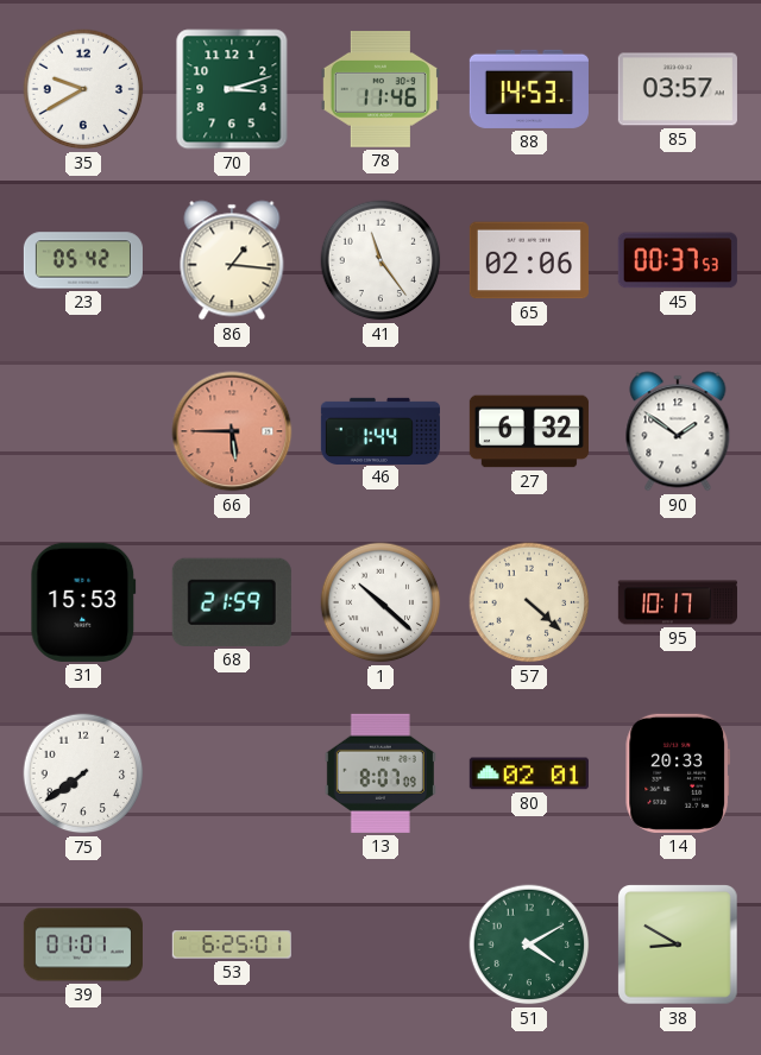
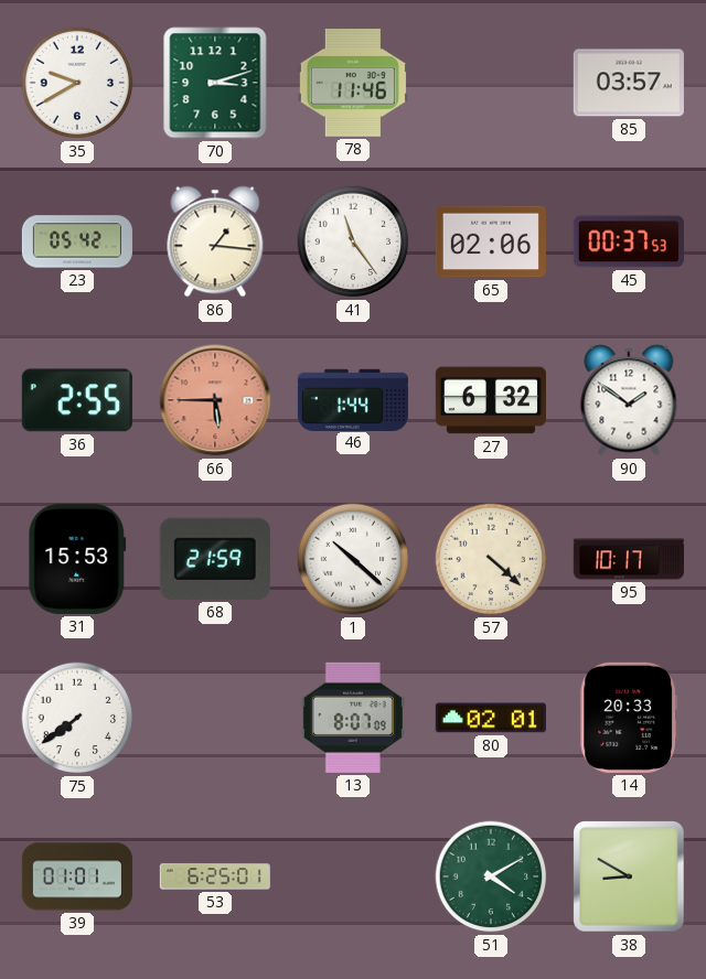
88: 14:53 -> none (529, 89)
36: none -> 2:55 (77, 400)
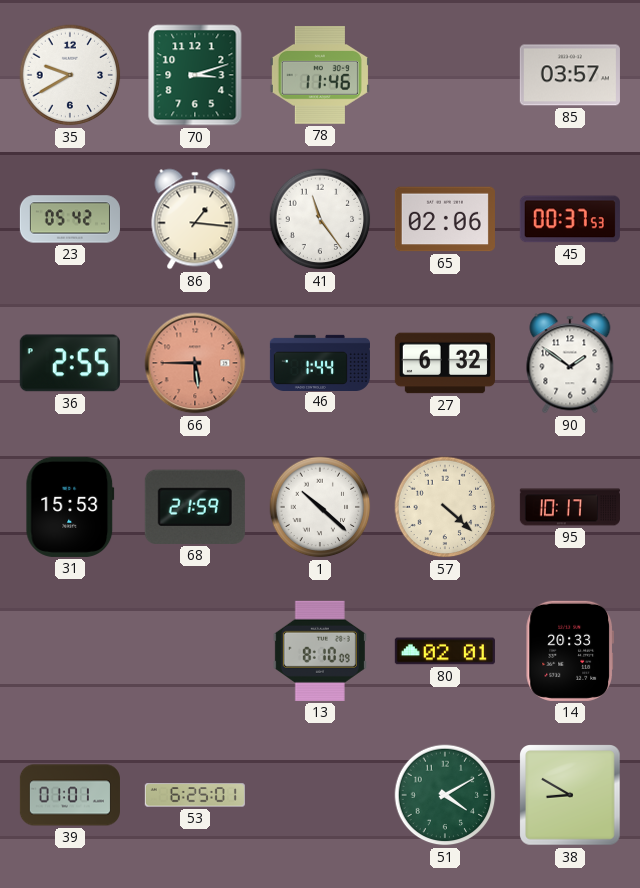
75: 7:39 -> none (77, 718)
13: 8:07 -> 8:10 (320, 651)
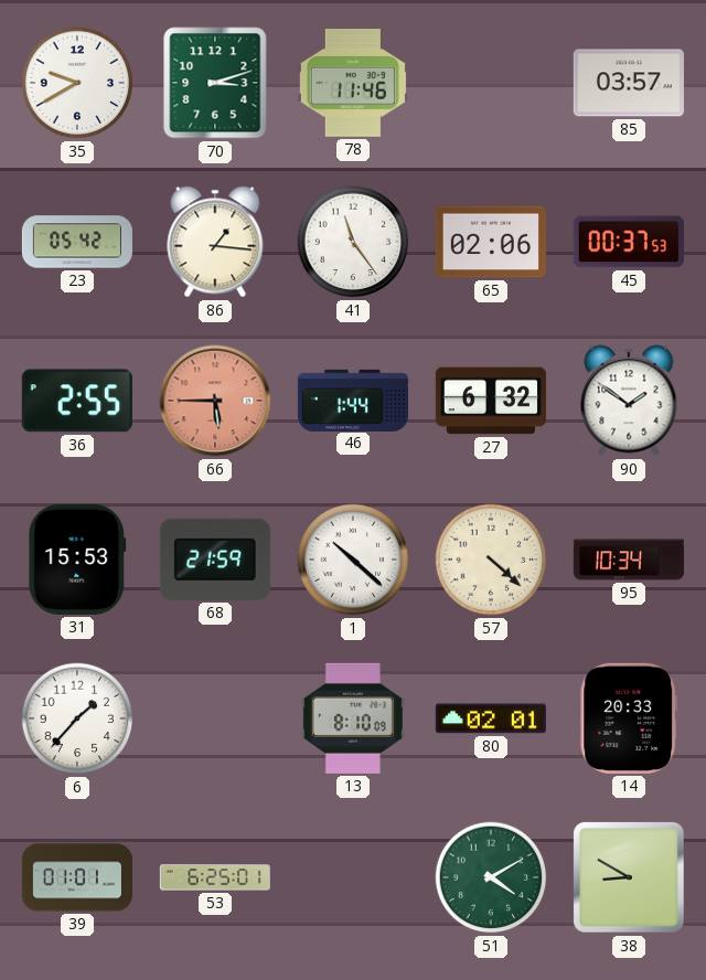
95: 10:17 -> 10:34 (629, 560)
6: none -> 1:37 (77, 718)
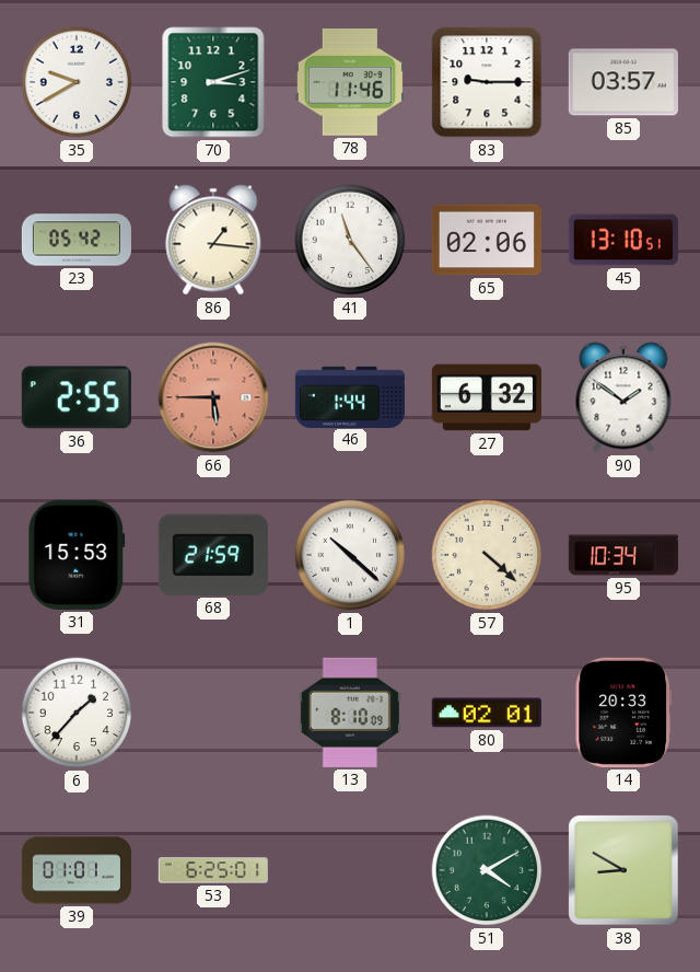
83: none -> 9:15 (487, 82)
45: 00:37 -> 13:10 (623, 240)
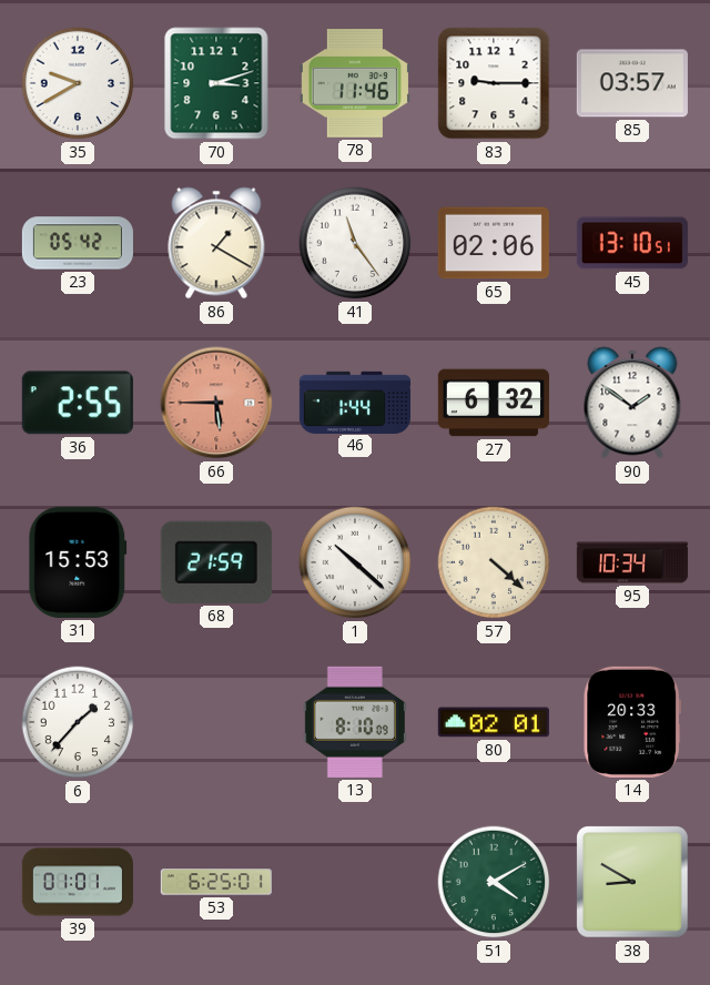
86: 1:16 -> 1:20 (216, 243)
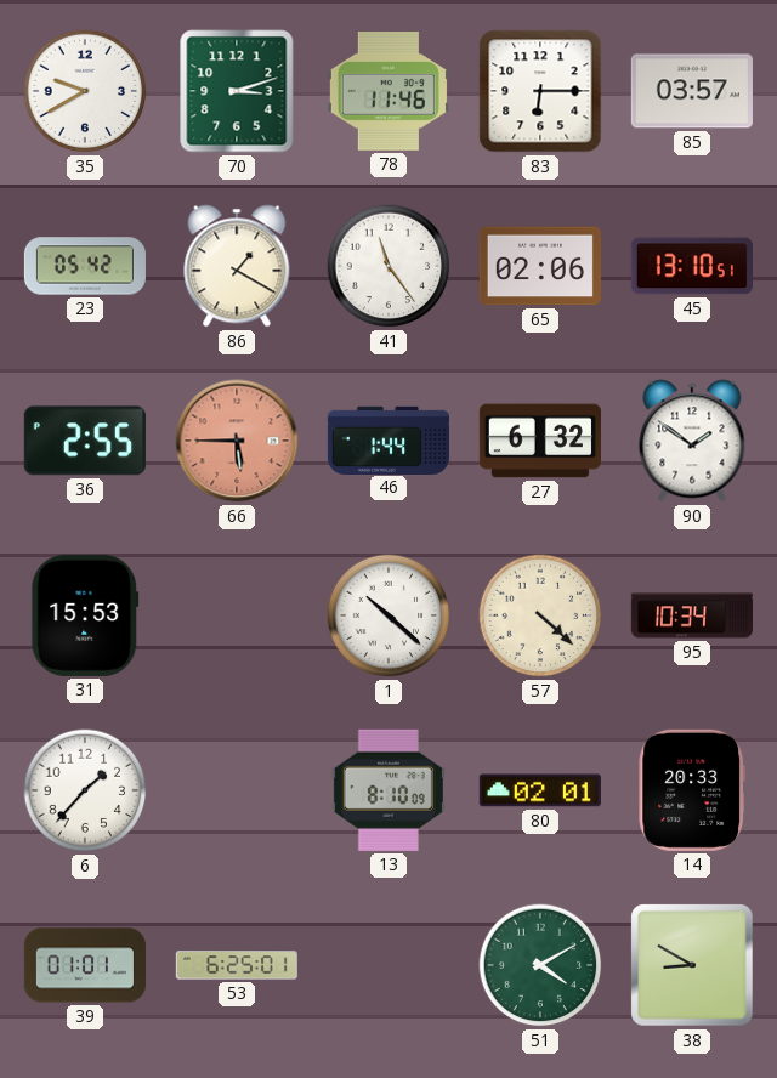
83: 9:15 -> 6:15 (540, 91)
68: 21:59 -> none (216, 562)
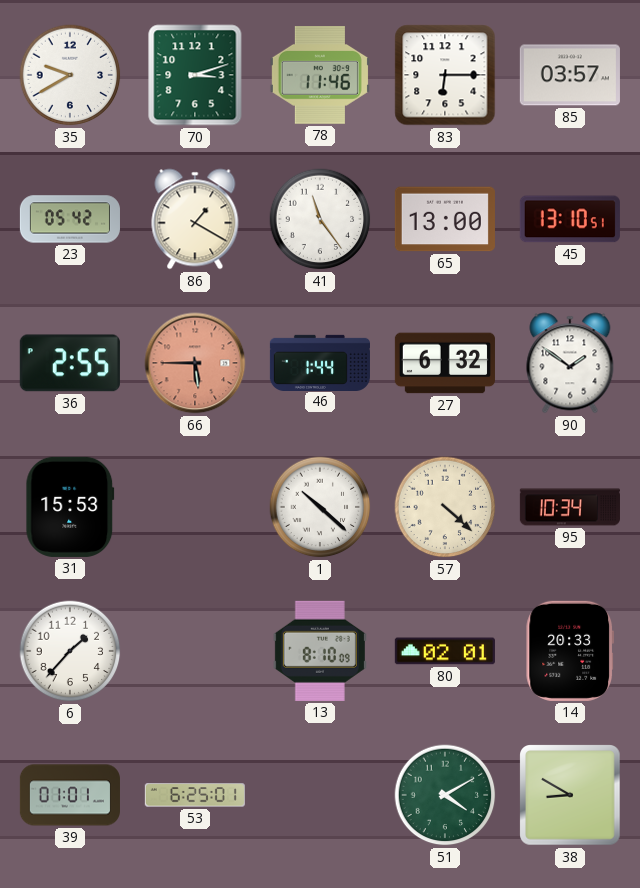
65: 02:06 -> 13:00 (445, 219)
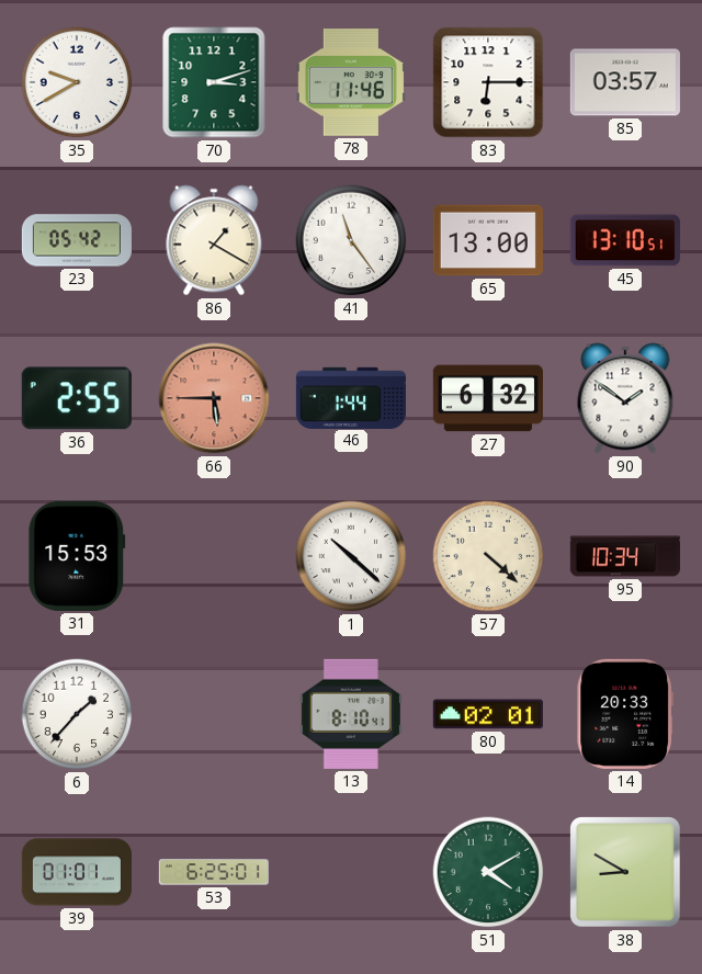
13: 8:10:09 -> 8:10:41 (351, 714)
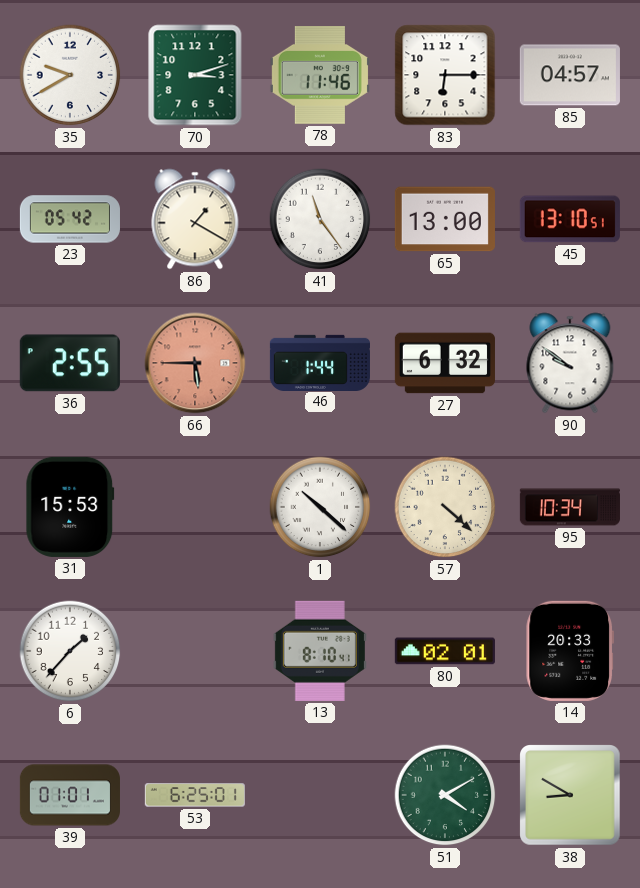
85: 03:57 -> 04:57 (570, 75)
90: 1:51 -> 9:51 (570, 363)
